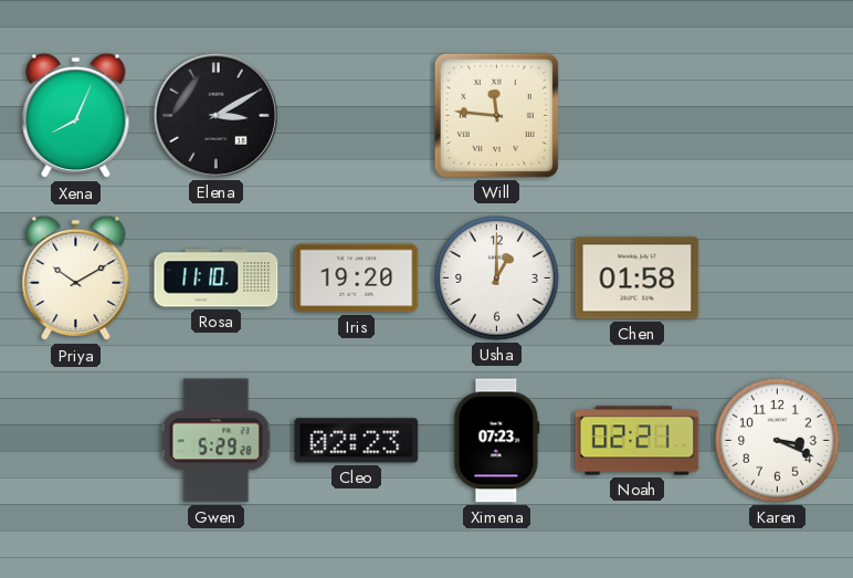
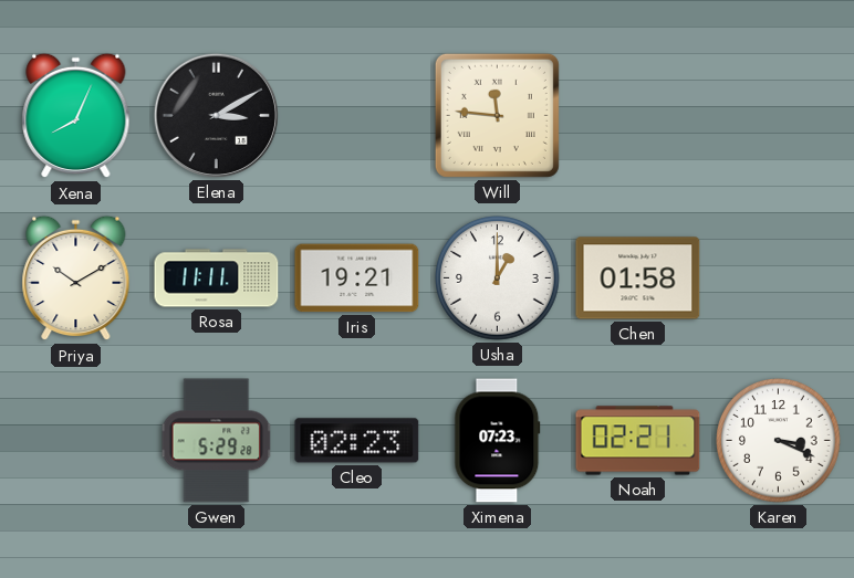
Rosa: 11:10 -> 11:11 (217, 279)
Iris: 19:20 -> 19:21 (357, 279)
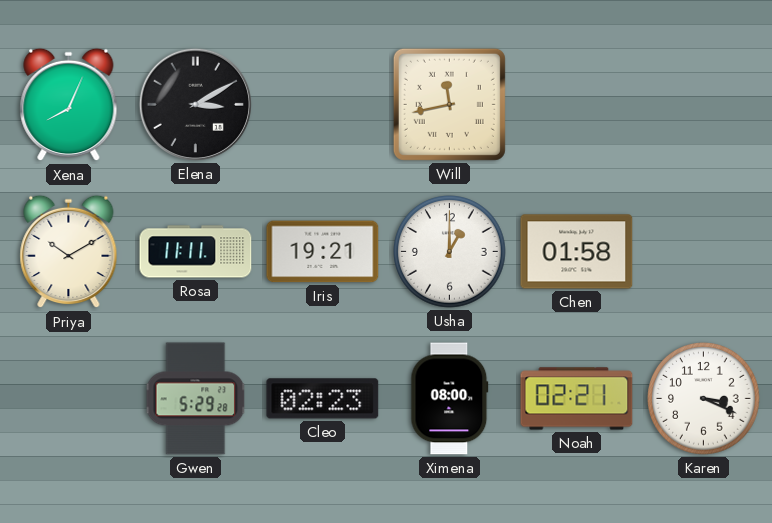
Will: 11:46 -> 11:43 (449, 104)
Ximena: 07:23 -> 08:00 (450, 399)
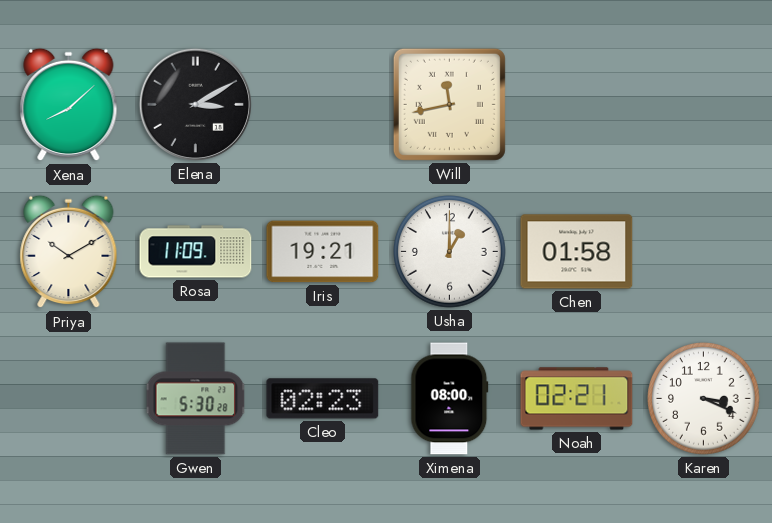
Xena: 8:04 -> 8:08 (69, 105)
Rosa: 11:11 -> 11:09 (196, 252)
Gwen: 5:29 -> 5:30 (196, 399)
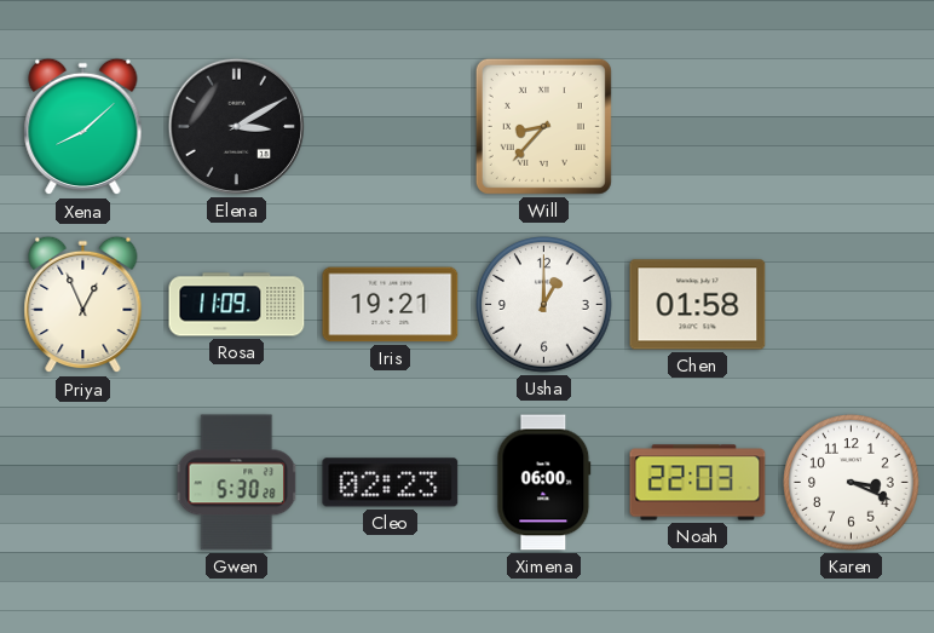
Will: 11:43 -> 8:37 (543, 126)
Priya: 10:10 -> 12:56 (83, 305)
Ximena: 08:00 -> 06:00 (544, 483)
Noah: 02:21 -> 22:03 (698, 483)
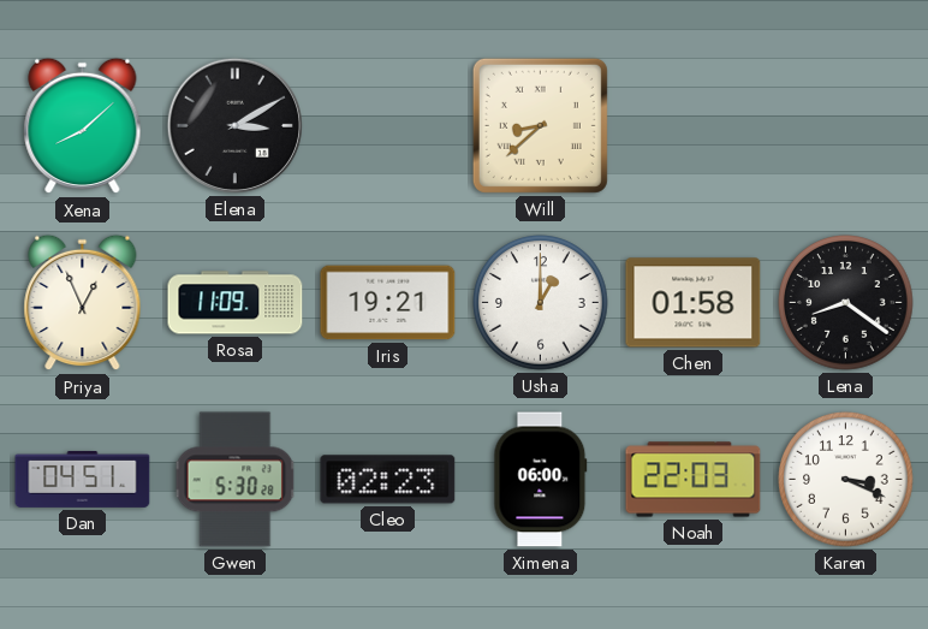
Will: 8:37 -> 8:38 (540, 125)
Lena: none -> 8:21 (846, 303)
Dan: none -> 04:51 (83, 479)
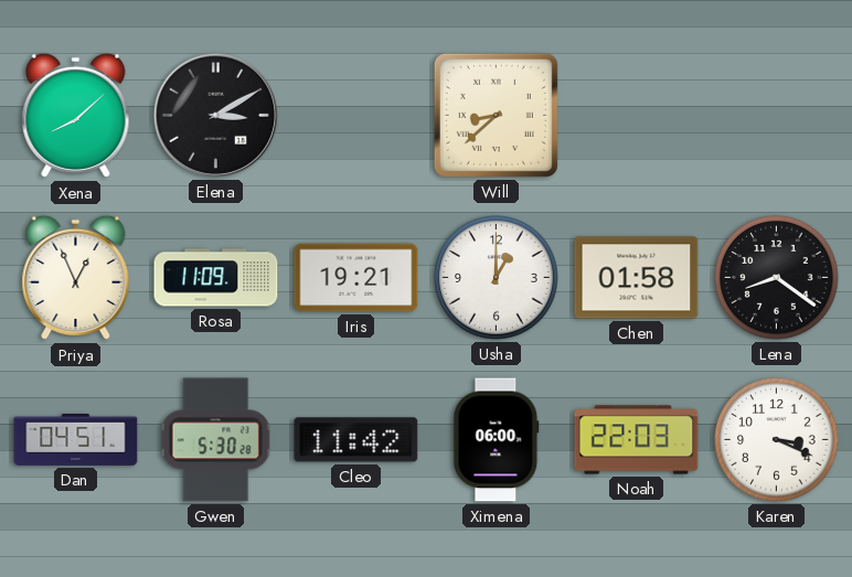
Cleo: 02:23 -> 11:42 (356, 440)
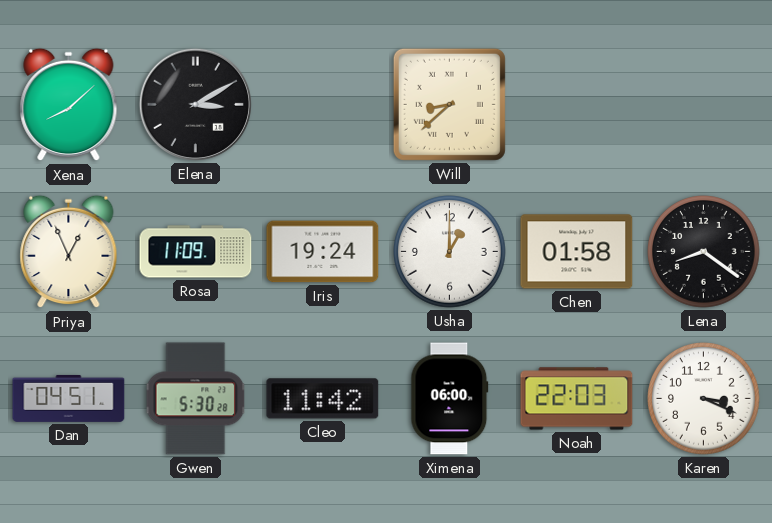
Iris: 19:21 -> 19:24 (323, 252)
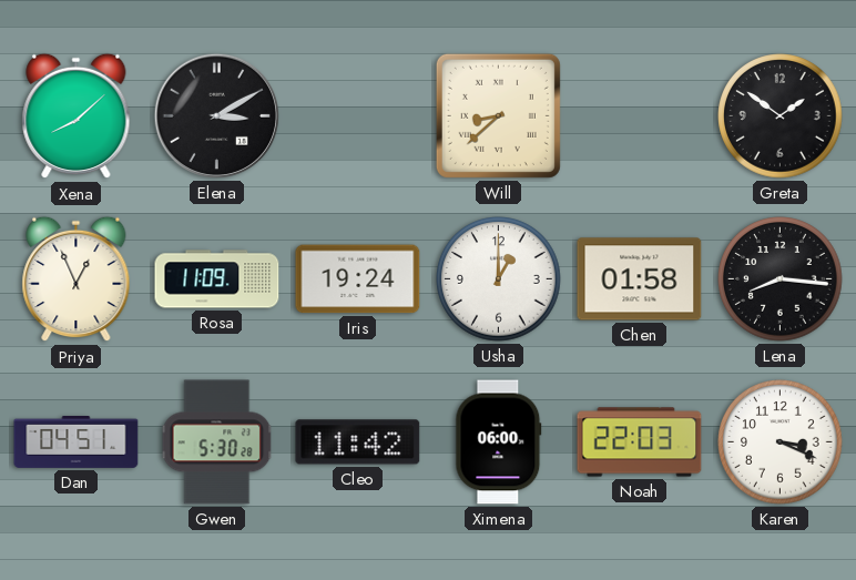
Greta: none -> 1:51 (781, 116)
Lena: 8:21 -> 8:16 (781, 279)
